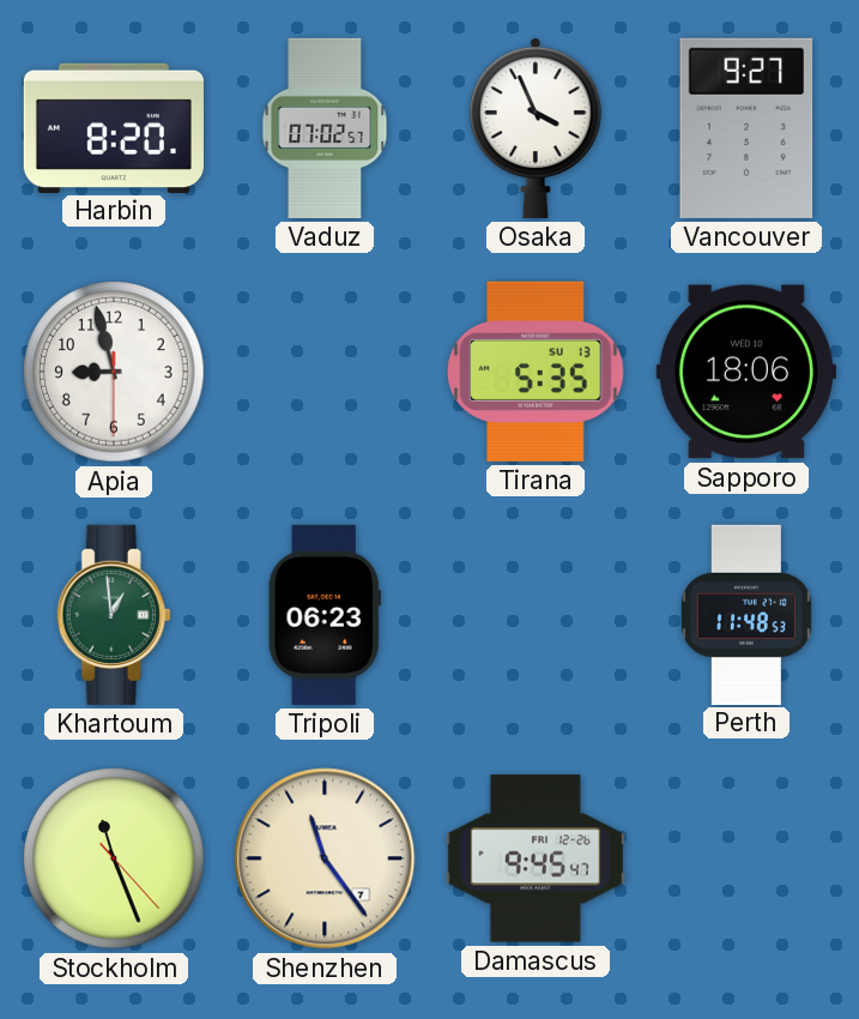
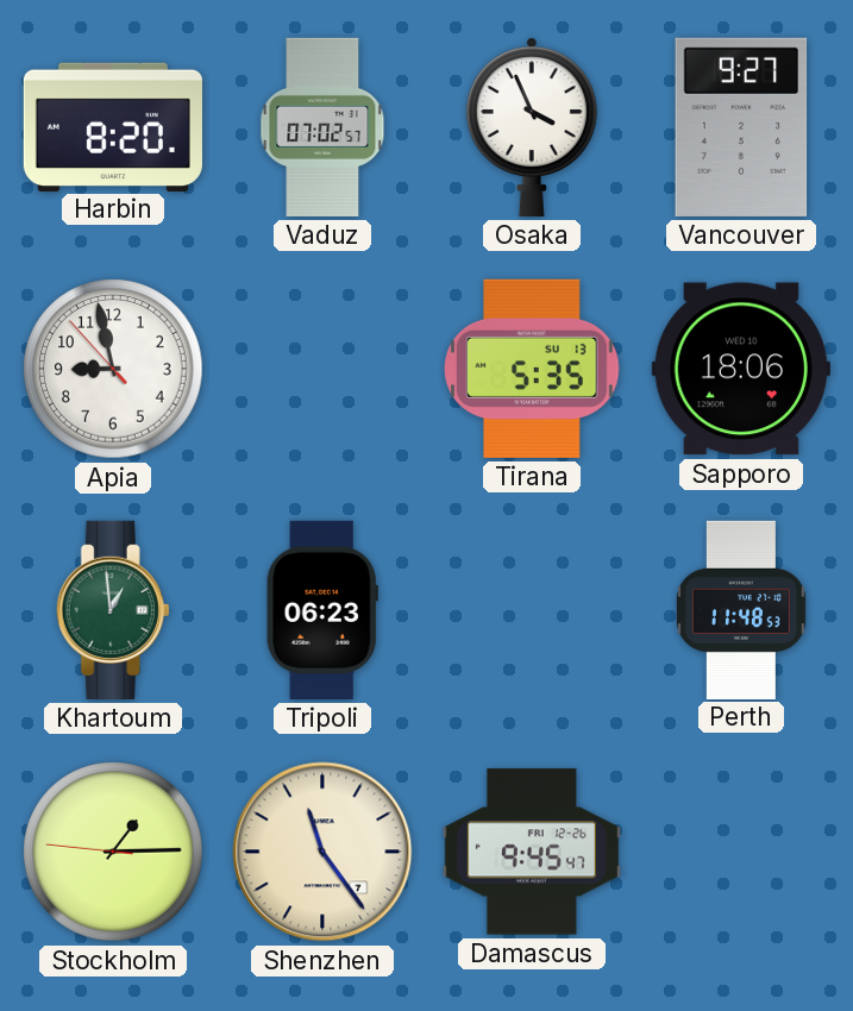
Apia: 8:57:30 -> 8:57:53 (113, 369)
Stockholm: 11:26 -> 1:14 (113, 852)
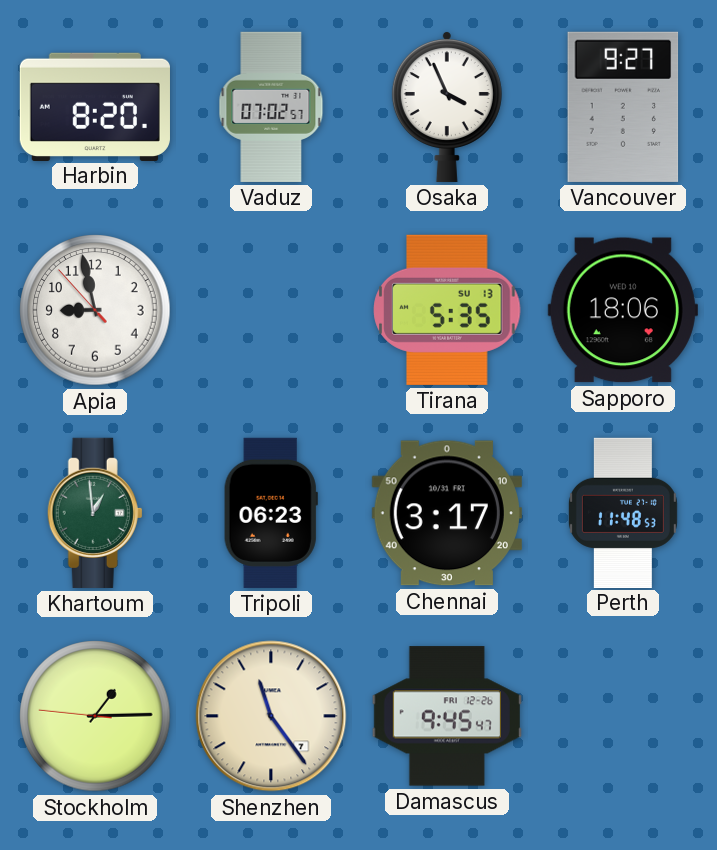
Chennai: none -> 3:17 (447, 513)
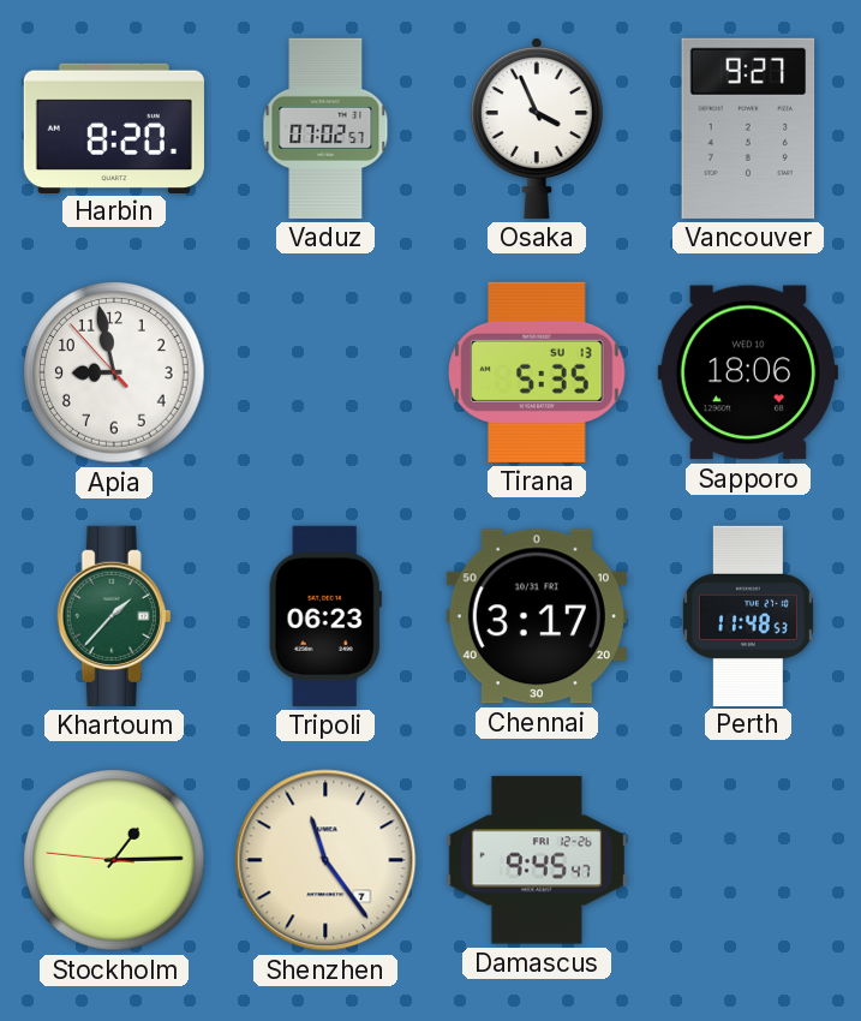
Khartoum: 12:59 -> 1:37 (114, 616)
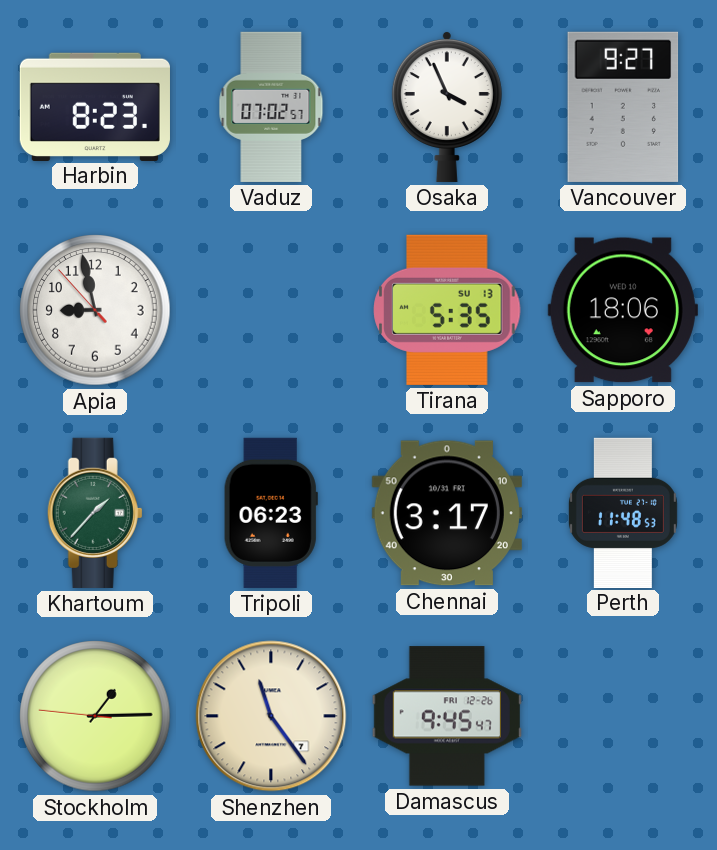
Harbin: 8:20 -> 8:23 (95, 106)
